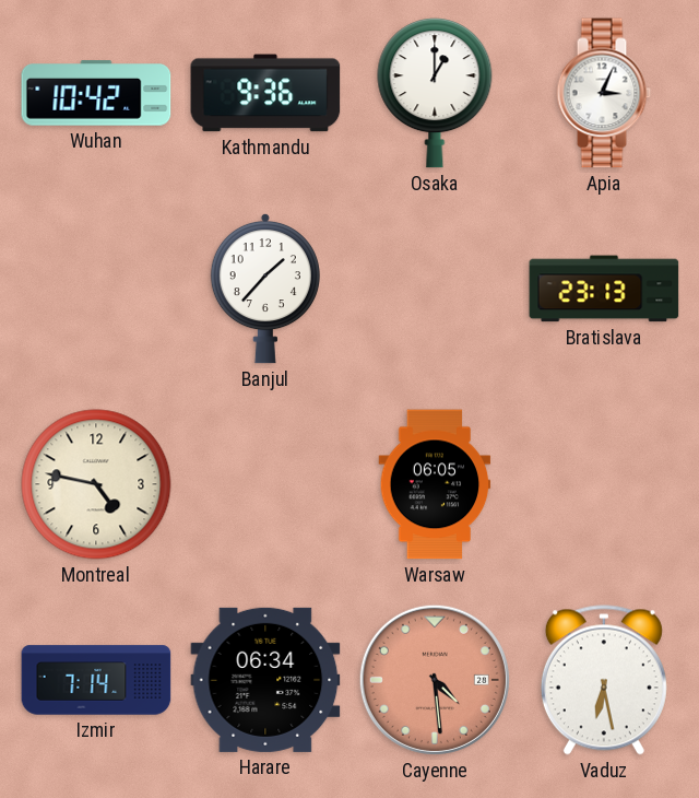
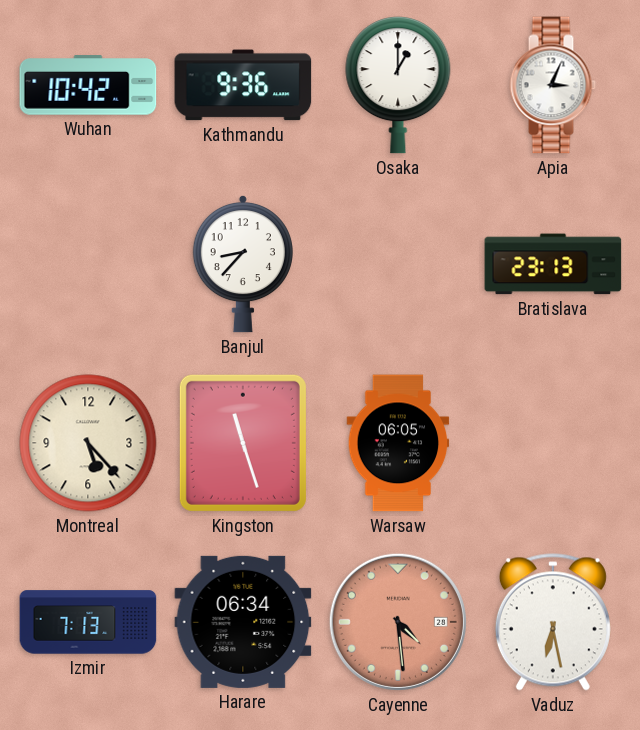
Banjul: 1:37 -> 8:37 (243, 264)
Montreal: 4:47 -> 5:23 (88, 443)
Kingston: none -> 11:27 (243, 443)
Izmir: 7:14 -> 7:13 (88, 622)
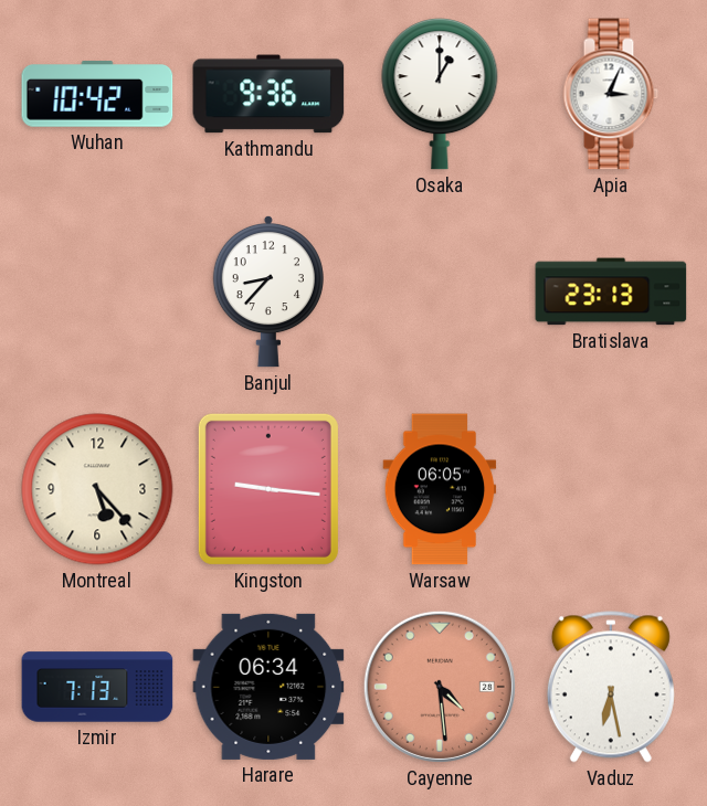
Kingston: 11:27 -> 9:16 (268, 489)
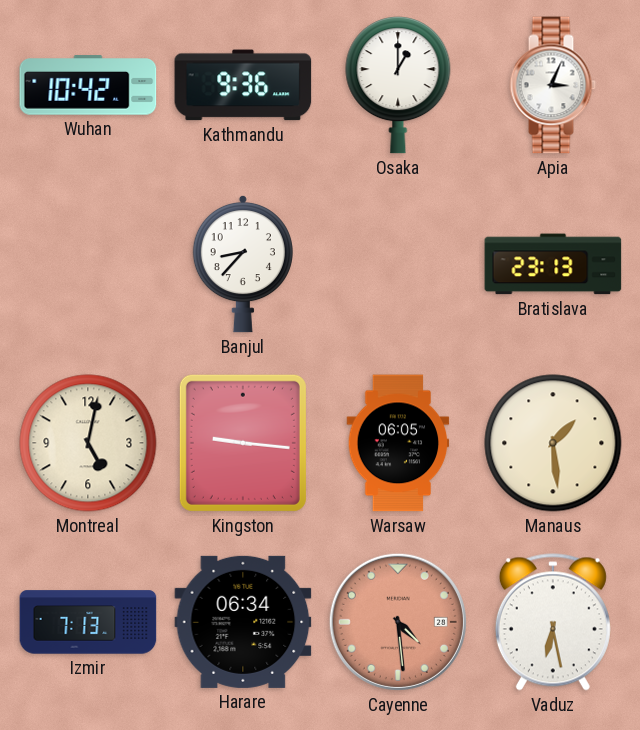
Montreal: 5:23 -> 5:02 (88, 443)
Manaus: none -> 1:29 (553, 443)
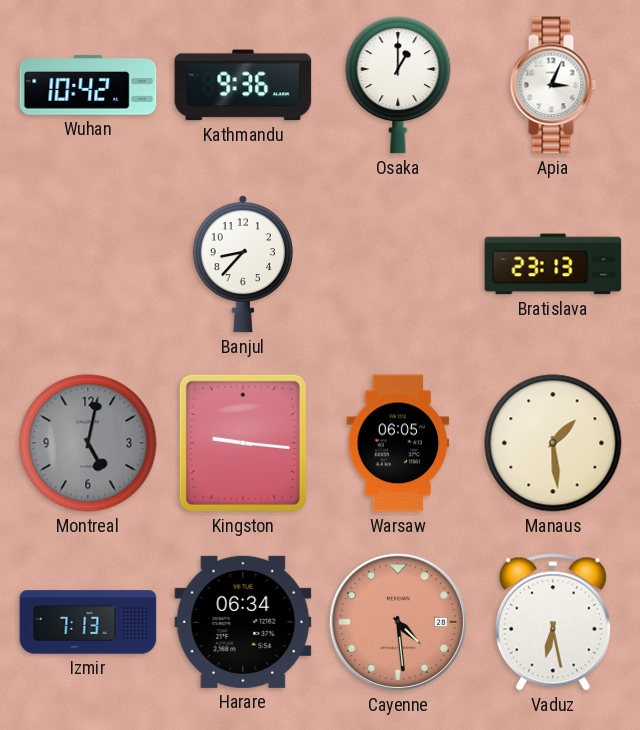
Montreal dial: cream -> grey (88, 443)
